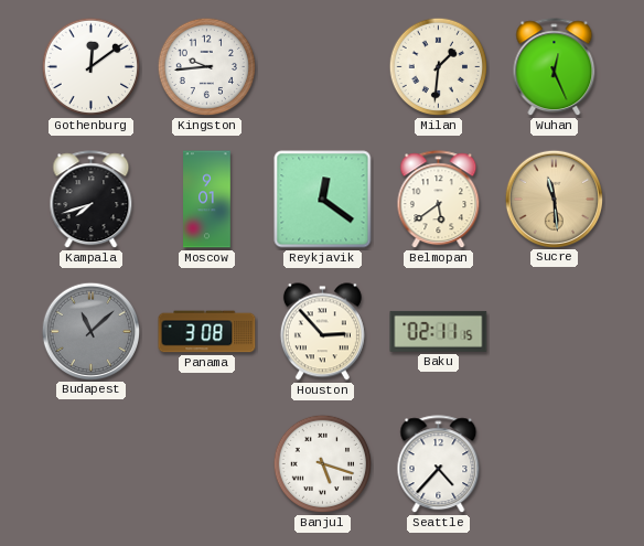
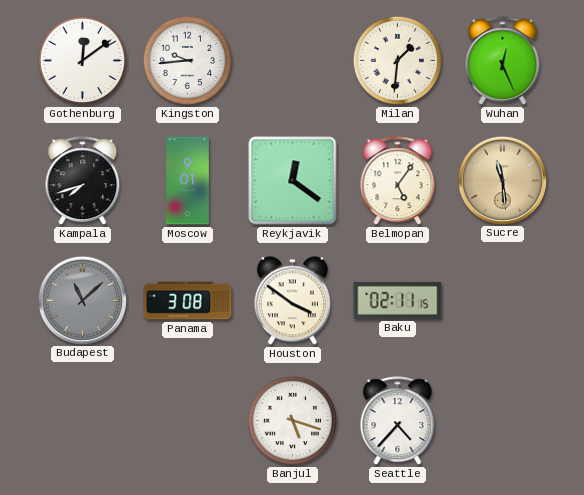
Belmopan: 5:39 -> 5:06 (398, 181)
Houston: 2:53 -> 3:51 (292, 301)
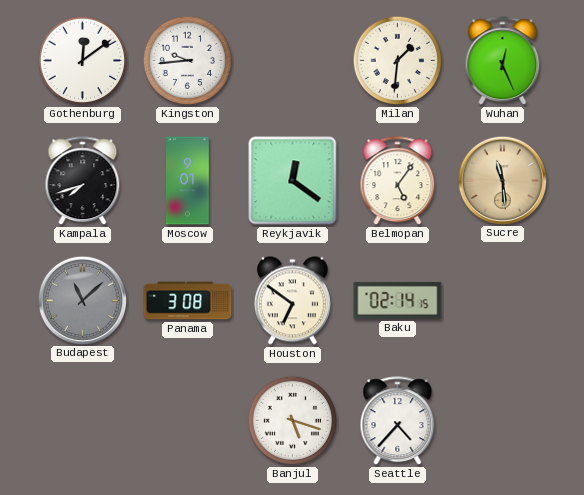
Houston: 3:51 -> 6:51 (292, 301)
Baku: 02:11 -> 02:14 (398, 300)
